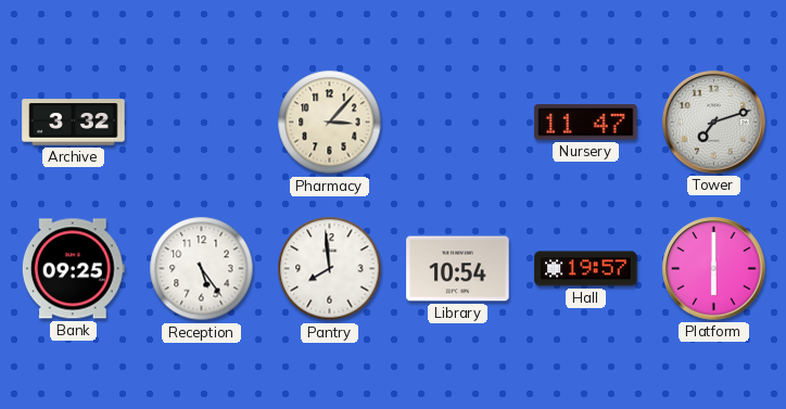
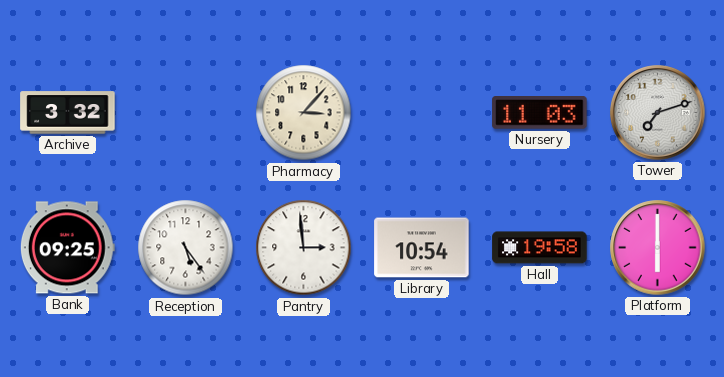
Nursery: 11:47 -> 11:03 (540, 113)
Pantry: 7:59 -> 2:59 (304, 248)
Hall: 19:57 -> 19:58 (540, 248)
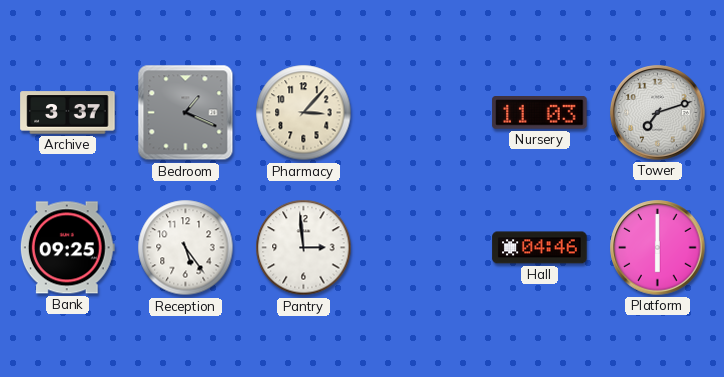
Archive: 3:32 -> 3:37 (68, 113)
Bedroom: none -> 1:19 (186, 113)
Library: 10:54 -> none (422, 248)
Hall: 19:58 -> 04:46 (540, 248)
